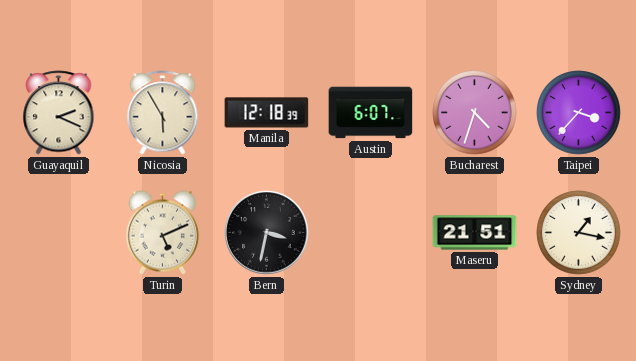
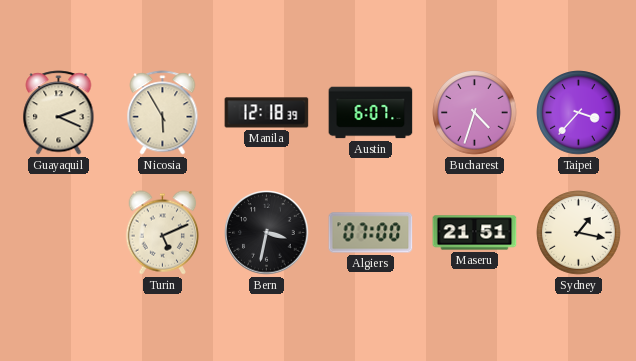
Algiers: none -> 07:00 (371, 233)
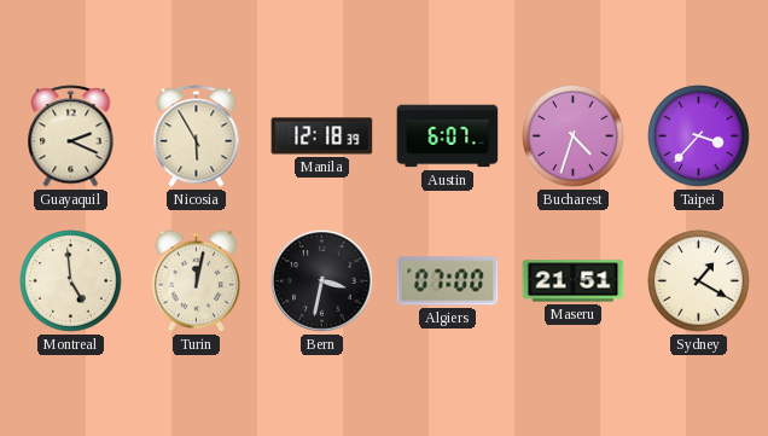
Montreal: none -> 4:59 (71, 281)
Turin: 5:11 -> 12:02 (197, 281)
Sydney: 1:17 -> 1:20 (699, 281)
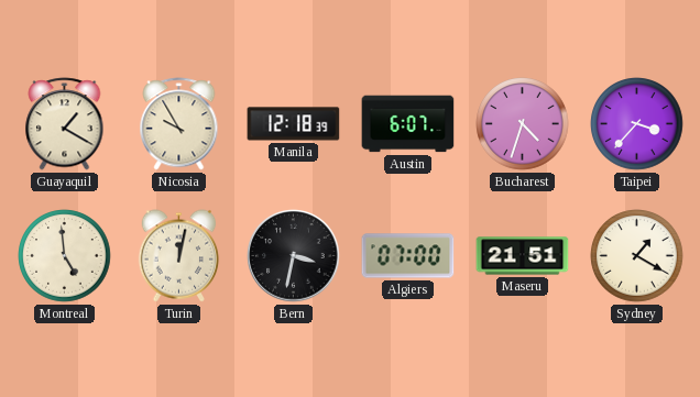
Guayaquil: 2:19 -> 1:20 (65, 124)
Nicosia: 5:55 -> 9:55 (179, 124)
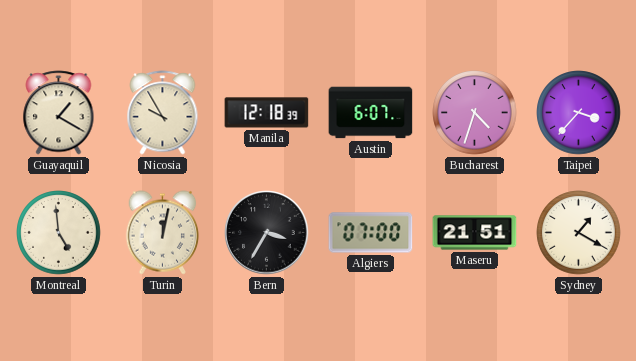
Bern: 3:32 -> 3:35 (267, 233)
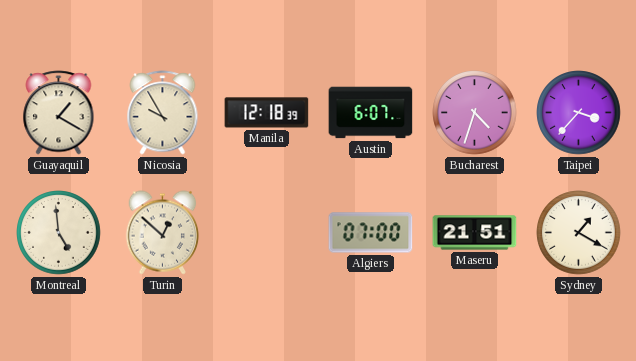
Turin: 12:02 -> 12:52 (163, 233)
Bern: 3:35 -> none (267, 233)
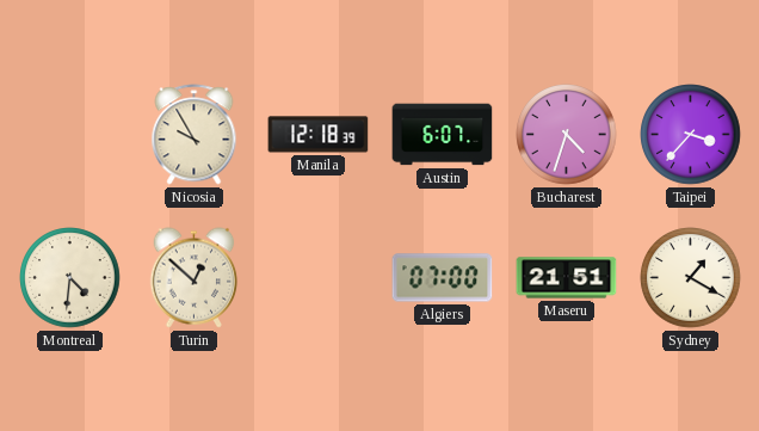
Guayaquil: 1:20 -> none (59, 113)
Montreal: 4:59 -> 4:31 (70, 278)
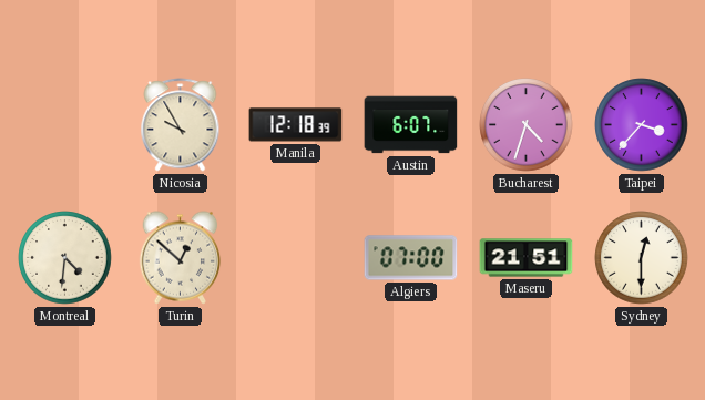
Sydney: 1:20 -> 12:30 (642, 258)
